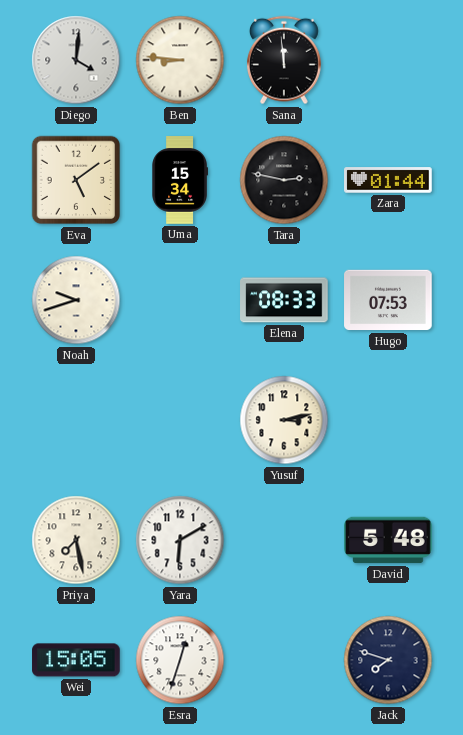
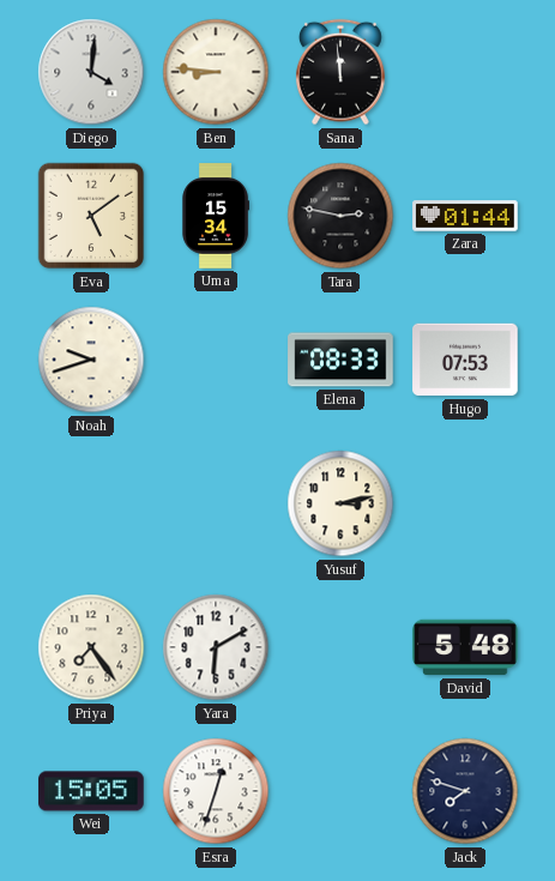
Priya: 7:28 -> 7:24 (91, 647)
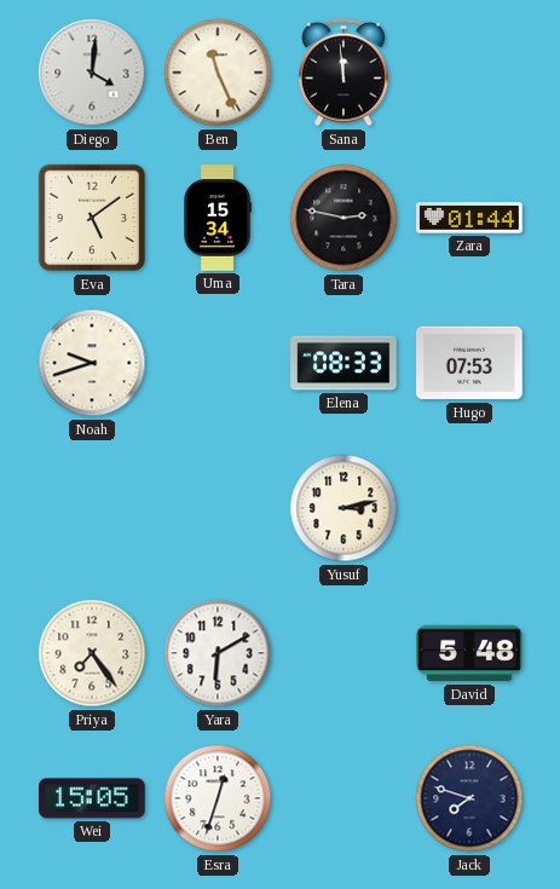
Ben: 8:46 -> 11:26 (218, 73)
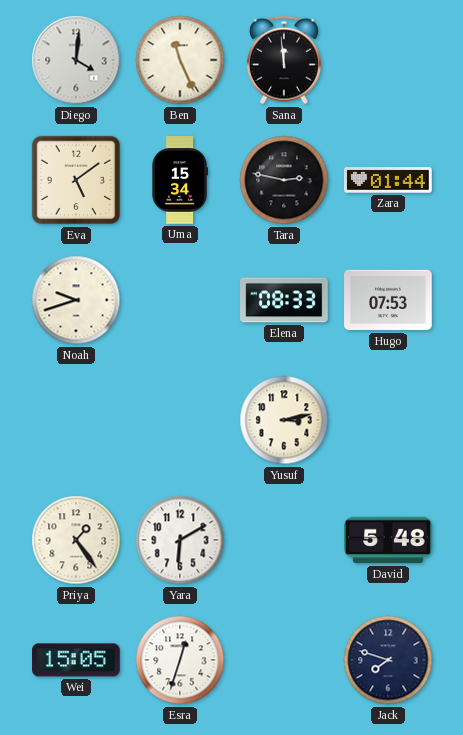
Priya: 7:24 -> 1:24 (76, 540)
